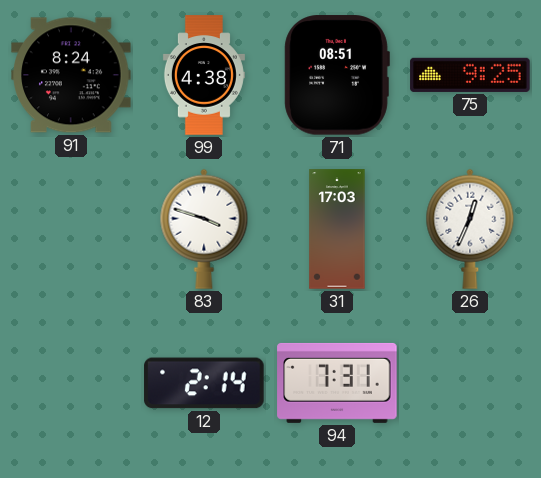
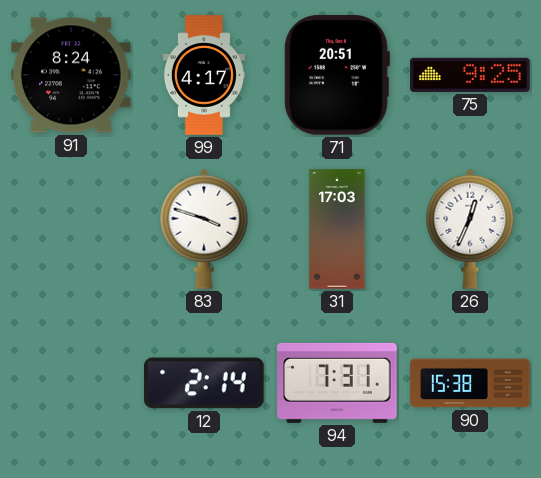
99: 4:38 -> 4:17 (204, 75)
71: 08:51 -> 20:51 (337, 75)
90: none -> 15:38 (470, 383)
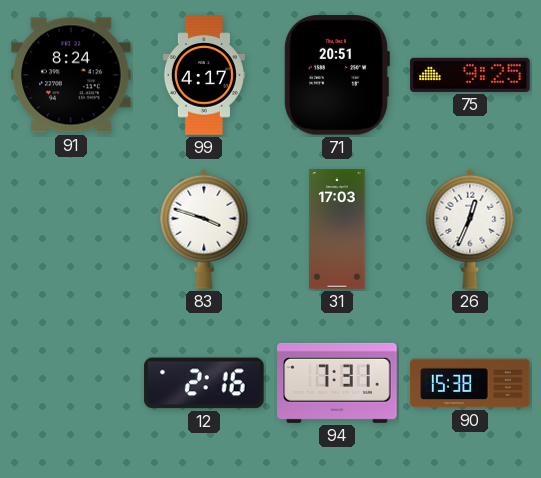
12: 2:14 -> 2:16 (204, 383)
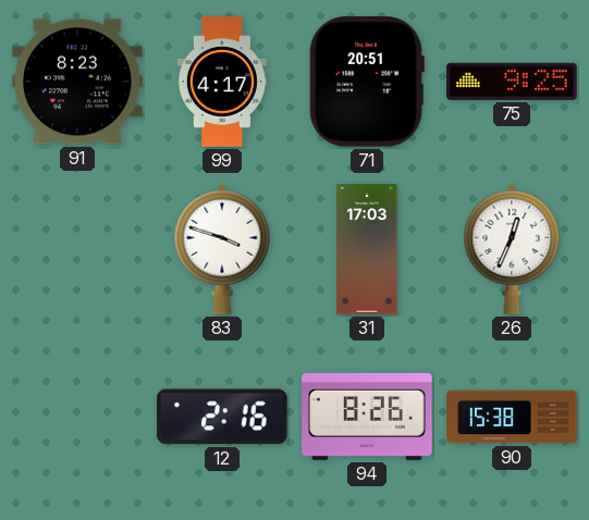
91: 8:24 -> 8:23 (77, 82)
94: 7:31 -> 8:26 (367, 417)
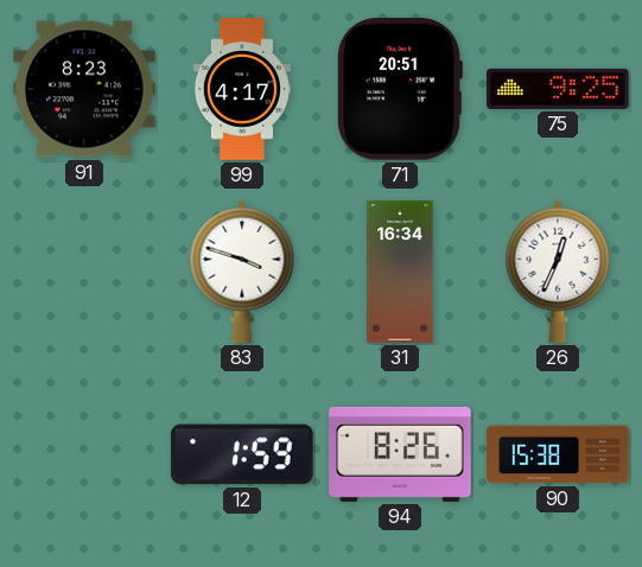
31: 17:03 -> 16:34 (400, 272)
12: 2:16 -> 1:59 (242, 454)
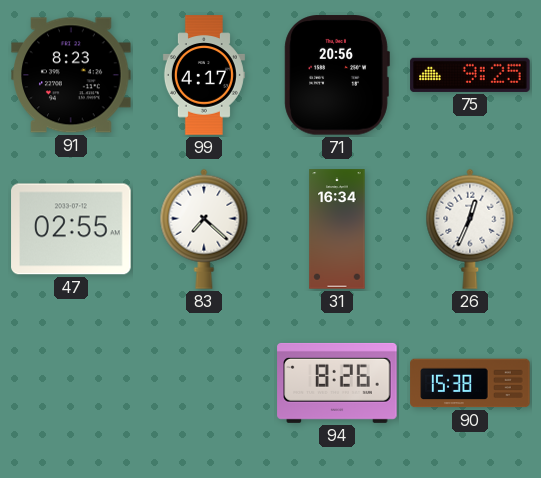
71: 20:51 -> 20:56 (337, 75)
47: none -> 02:55 (71, 229)
83: 3:48 -> 7:22 (204, 229)
12: 1:59 -> none (242, 454)
